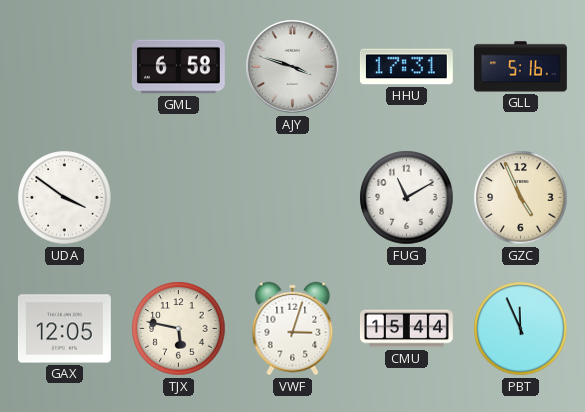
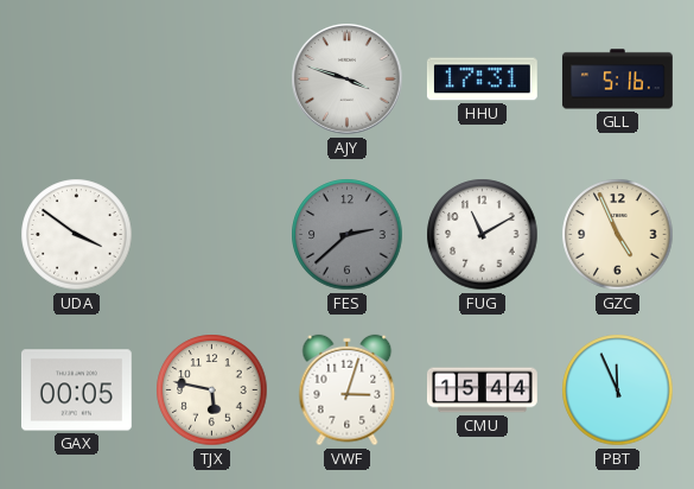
GML: 6:58 -> none (178, 67)
FES: none -> 2:38 (348, 235)
GAX: 12:05 -> 00:05 (76, 390)
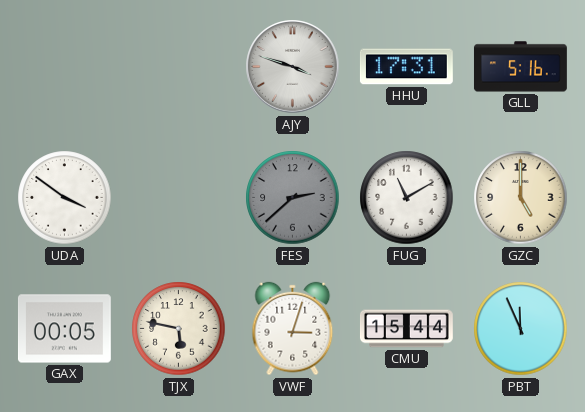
GZC: 4:56 -> 5:00 (521, 198)
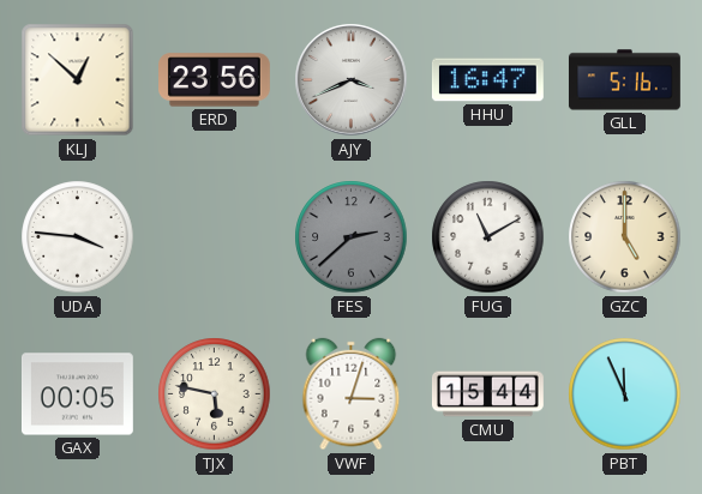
KLJ: none -> 12:52 (78, 80)
ERD: none -> 23:56 (215, 80)
AJY: 3:48 -> 3:41 (352, 80)
HHU: 17:31 -> 16:47 (487, 80)
UDA: 3:51 -> 3:46 (78, 237)
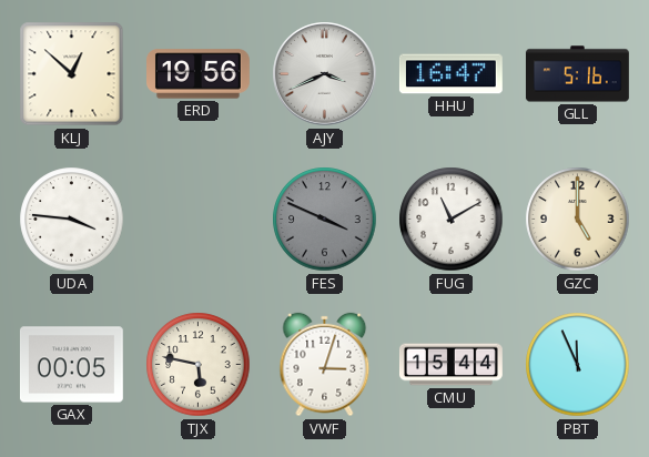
ERD: 23:56 -> 19:56 (199, 74)
FES: 2:38 -> 3:49 (325, 220)
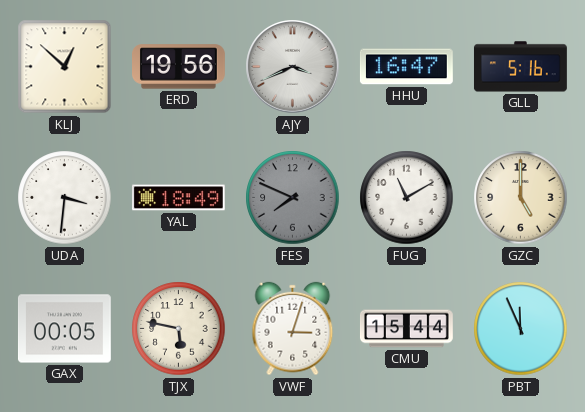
UDA: 3:46 -> 3:31 (65, 198)
YAL: none -> 18:49 (178, 198)
FES: 3:49 -> 7:49 (293, 198)
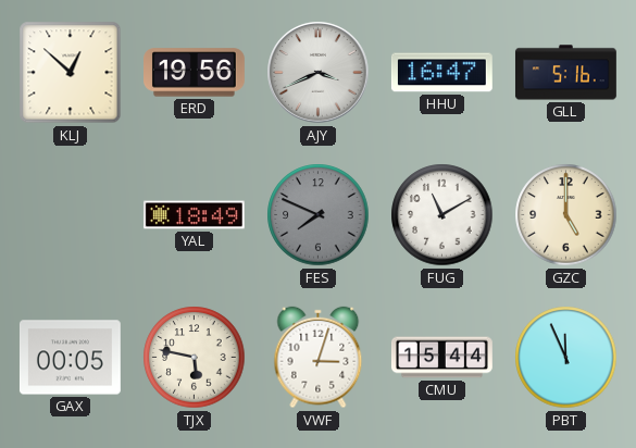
UDA: 3:31 -> none (65, 198)
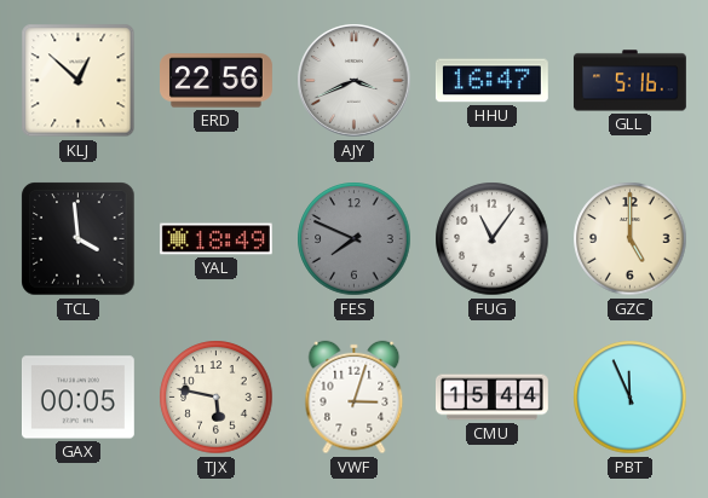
ERD: 19:56 -> 22:56 (217, 81)
TCL: none -> 3:59 (79, 239)
FUG: 11:10 -> 11:06 (493, 239)
